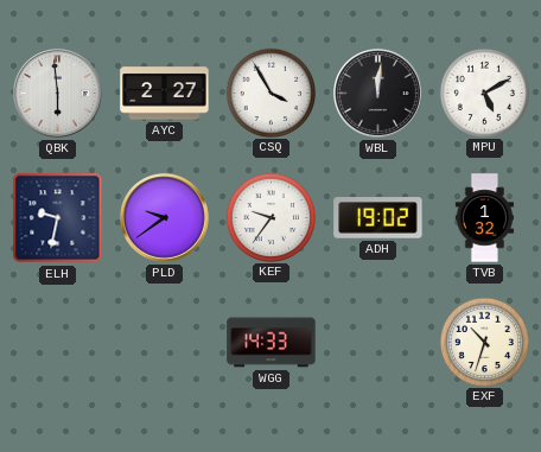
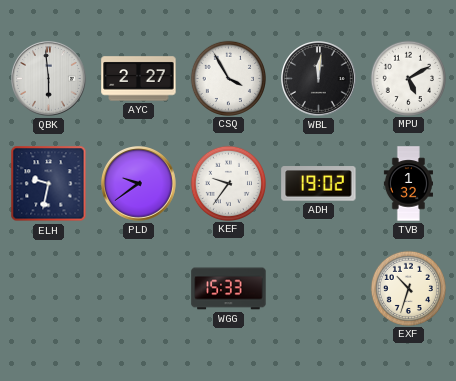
WGG: 14:33 -> 15:33 (229, 289)
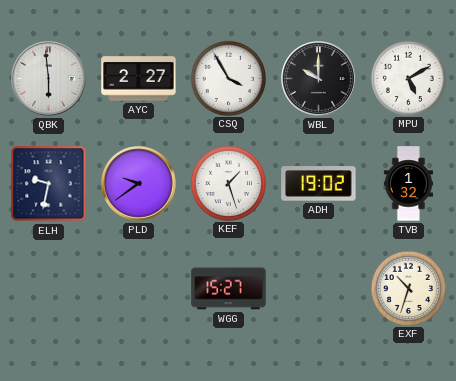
WBL: 12:01 -> 10:00 (319, 79)
KEF: 9:36 -> 1:27 (228, 183)
WGG: 15:33 -> 15:27 (229, 289)
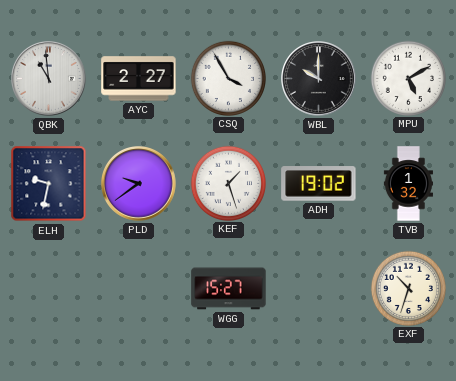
QBK: 5:59 -> 10:59 (49, 79)
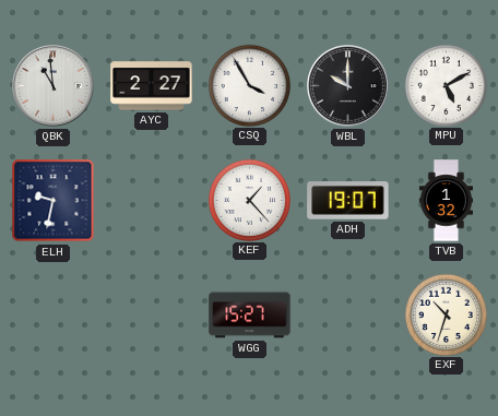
PLD: 9:39 -> none (139, 184)
KEF: 1:27 -> 1:23 (249, 200)
ADH: 19:02 -> 19:07 (348, 201)
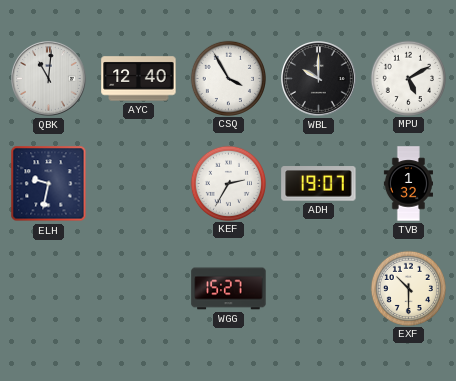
QBK: 10:59 -> 11:01 (49, 79)
AYC: 2:27 -> 12:40 (139, 79)
KEF: 1:23 -> 2:35 (228, 183)
EXF: 10:33 -> 10:30 (408, 288)
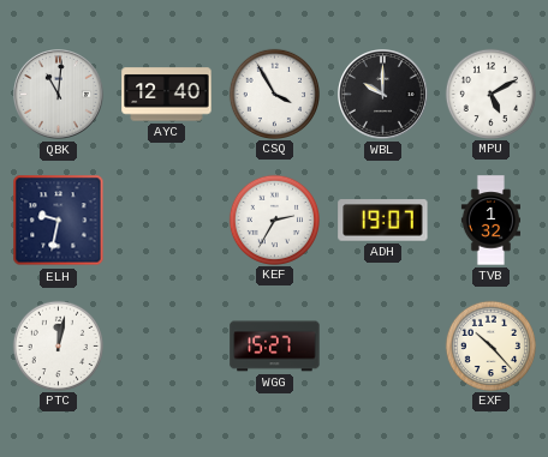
PTC: none -> 12:02 (58, 345)
EXF: 10:30 -> 10:23 (490, 345)
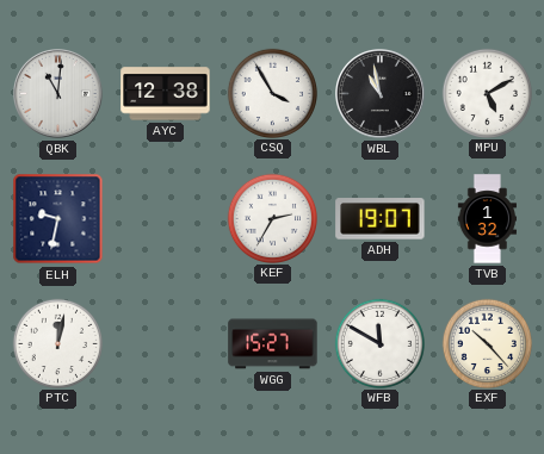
AYC: 12:40 -> 12:38 (166, 94)
WBL: 10:00 -> 10:58 (381, 94)
WFB: none -> 11:50 (379, 343)
